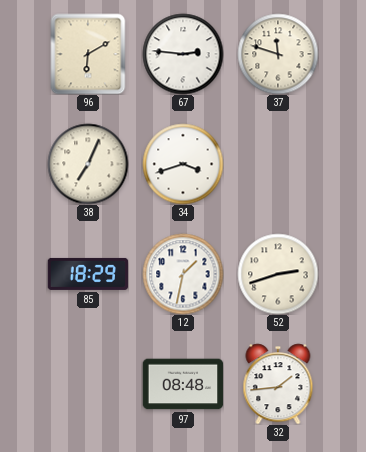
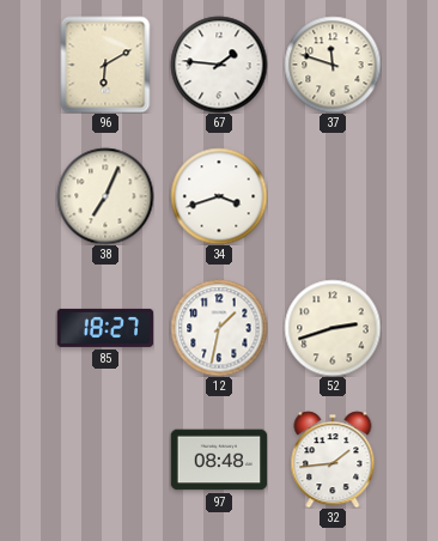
67: 2:46 -> 1:46 (219, 65)
85: 18:29 -> 18:27 (105, 328)
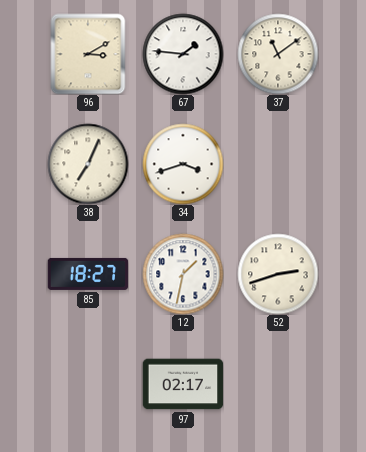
96: 6:10 -> 3:10 (88, 54)
37: 11:48 -> 11:09 (278, 54)
97: 08:48 -> 02:17 (183, 384)
32: 1:44 -> none (333, 460)
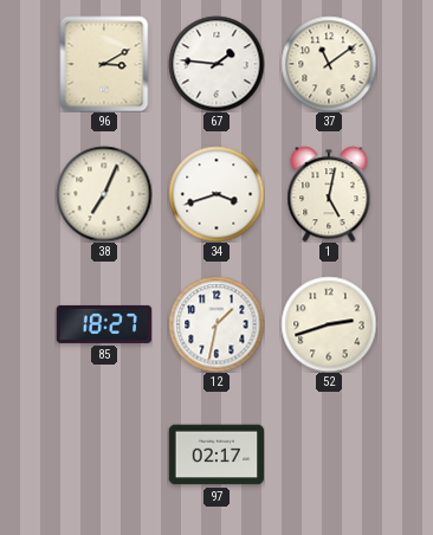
1: none -> 5:02 (329, 194)
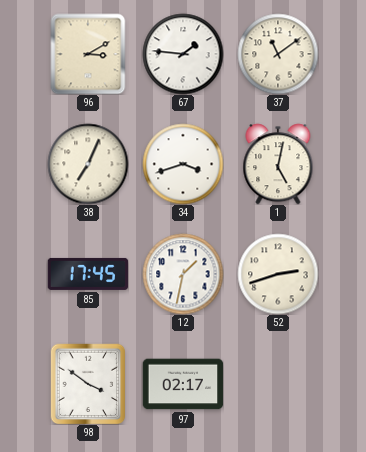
85: 18:27 -> 17:45 (88, 274)
98: none -> 3:51 (88, 384)
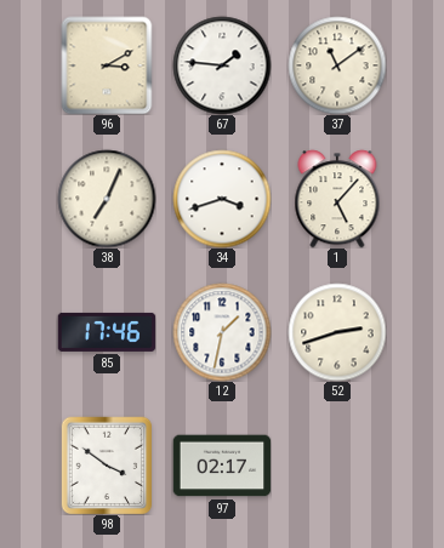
1: 5:02 -> 5:07 (337, 199)
85: 17:45 -> 17:46 (107, 332)
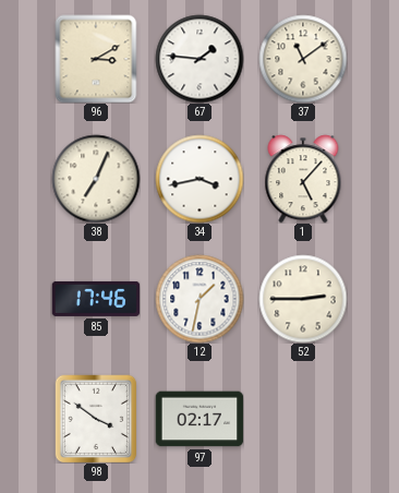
34: 3:42 -> 3:43 (199, 179)
52: 2:42 -> 2:45 (303, 299)
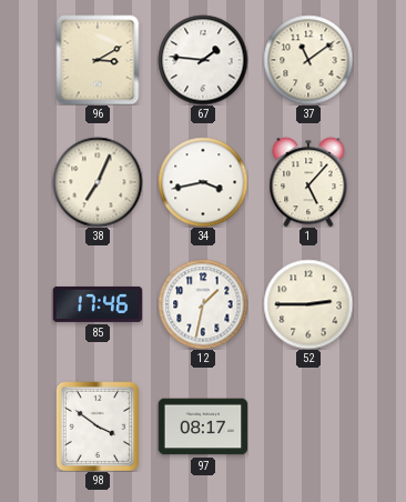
97: 02:17 -> 08:17 (203, 426)
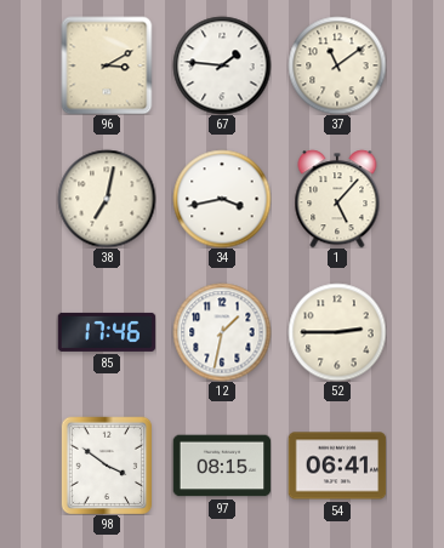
38: 7:04 -> 7:02 (107, 199)
97: 08:17 -> 08:15 (222, 466)
54: none -> 06:41 (337, 466)
